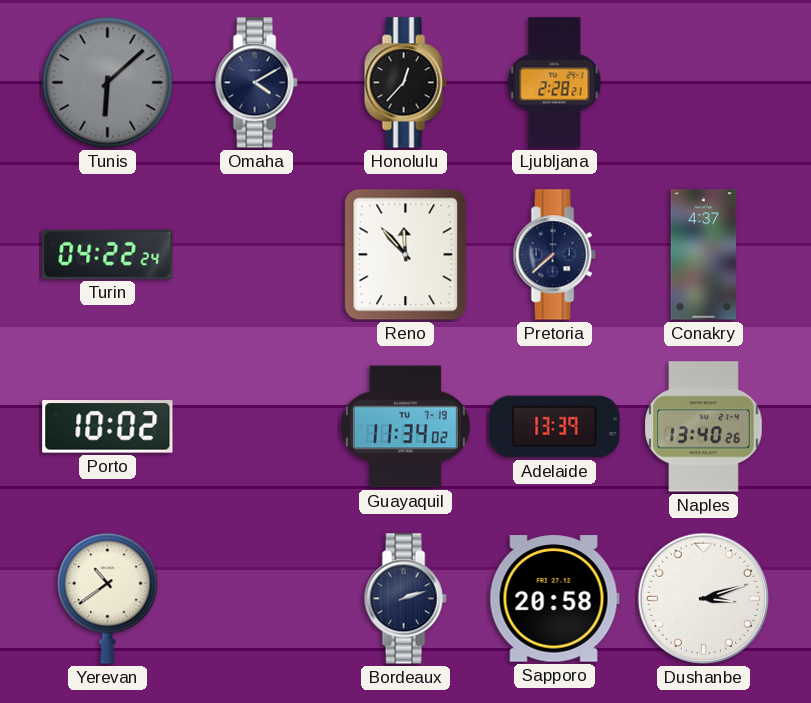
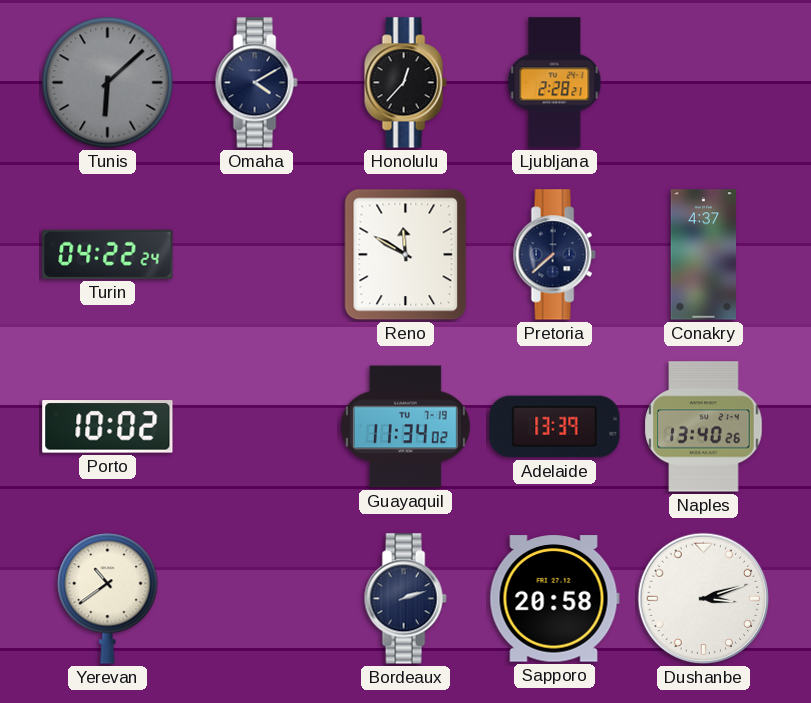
Reno: 11:53 -> 11:50 (406, 255)
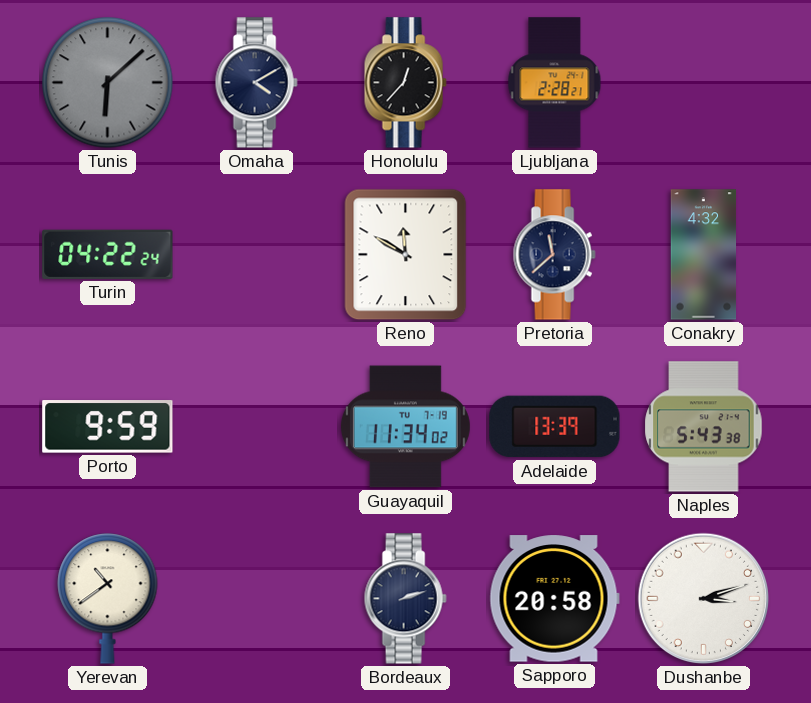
Pretoria: 7:38 -> 11:38 (554, 255)
Conakry: 4:37 -> 4:32 (704, 255)
Porto: 10:02 -> 9:59 (108, 427)
Naples: 13:40 -> 5:43 (704, 427)
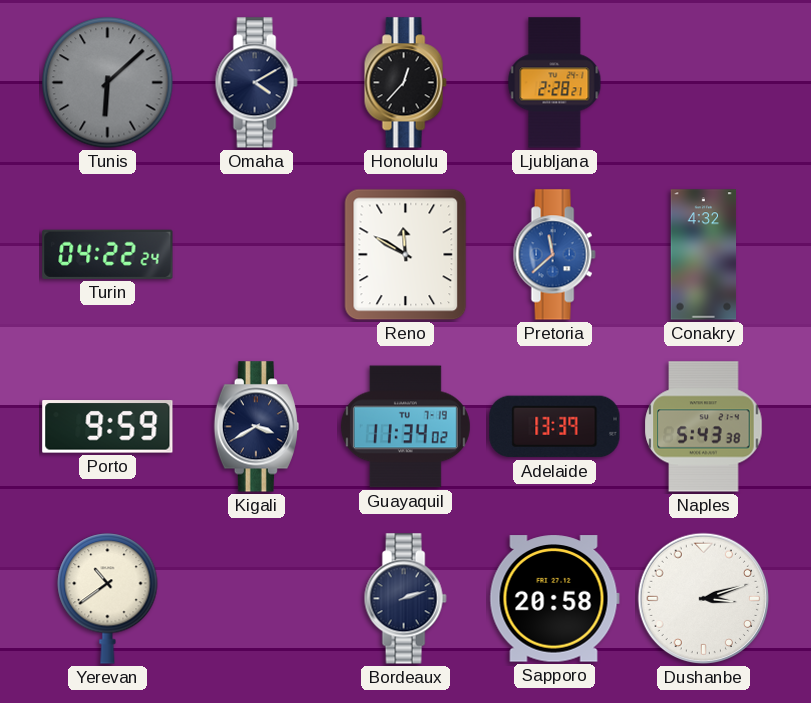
Pretoria dial: navy -> blue (554, 255)
Kigali: none -> 3:40 (256, 427)
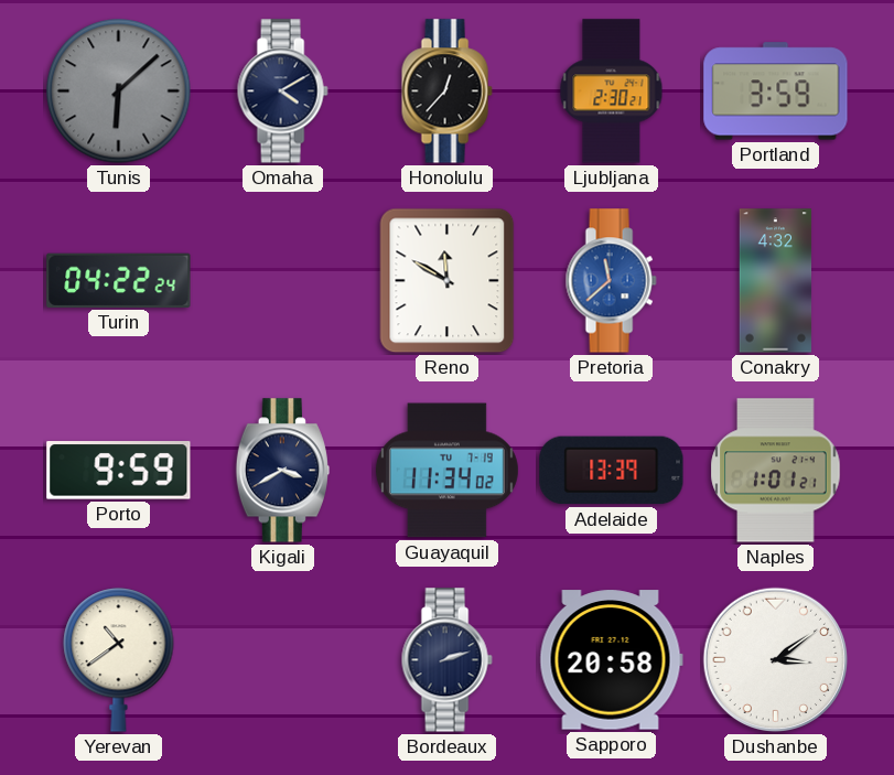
Ljubljana: 2:28 -> 2:30 (612, 92)
Portland: none -> 3:59 (776, 92)
Naples: 5:43 -> 1:01 (776, 471)
Dushanbe: 3:12 -> 3:09 (776, 660)
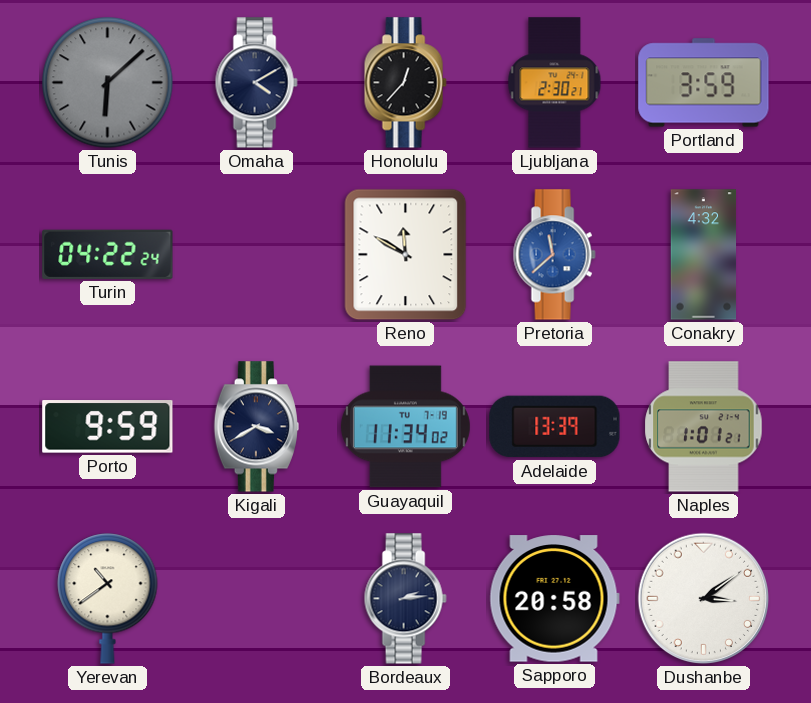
Bordeaux: 2:12 -> 2:14 (405, 599)
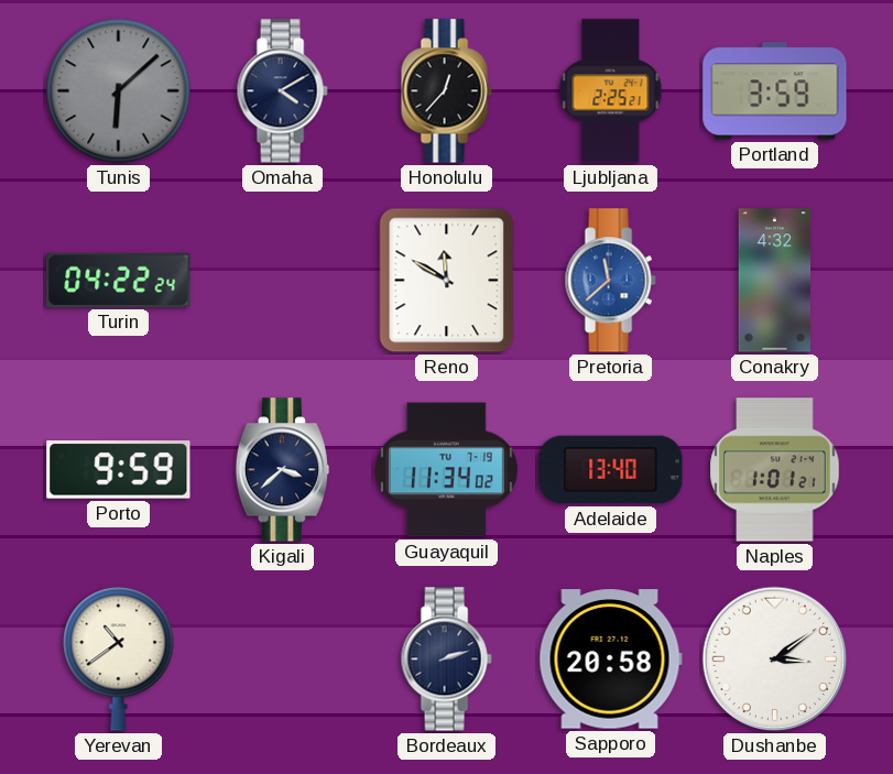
Ljubljana: 2:30 -> 2:25 (611, 91)
Kigali: 3:40 -> 3:38 (282, 470)
Adelaide: 13:39 -> 13:40 (611, 470)
Bordeaux: 2:14 -> 2:12 (446, 659)
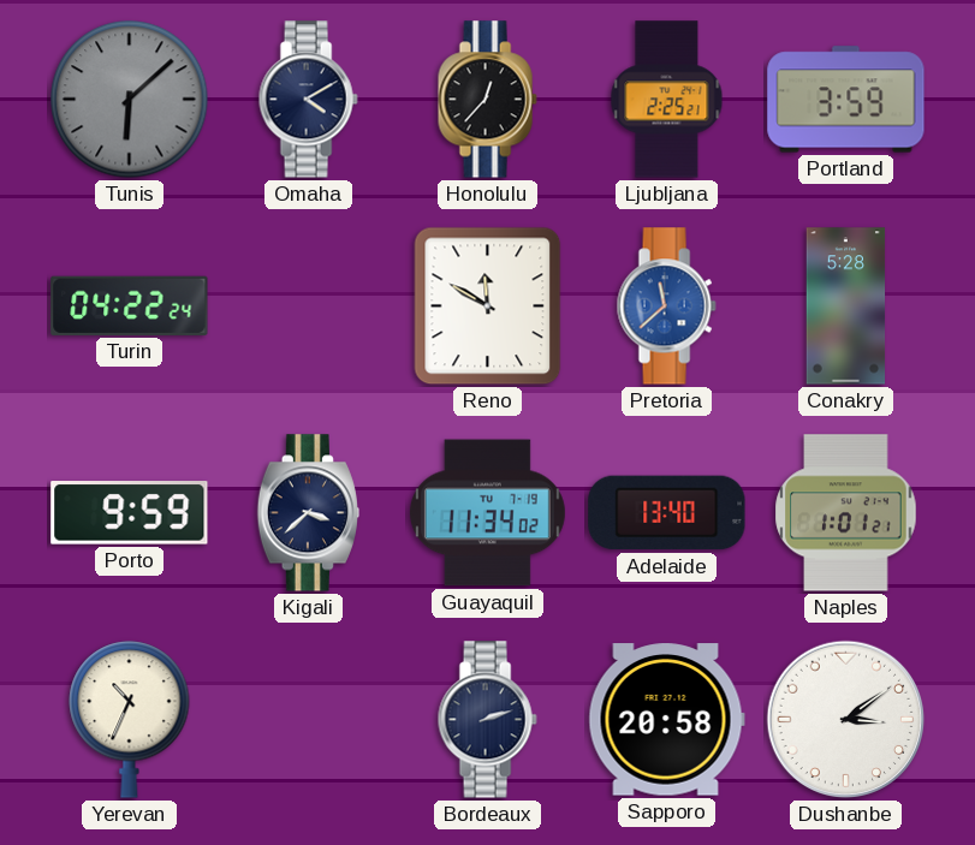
Conakry: 4:32 -> 5:28 (846, 307)
Yerevan: 10:39 -> 10:34 (130, 720)
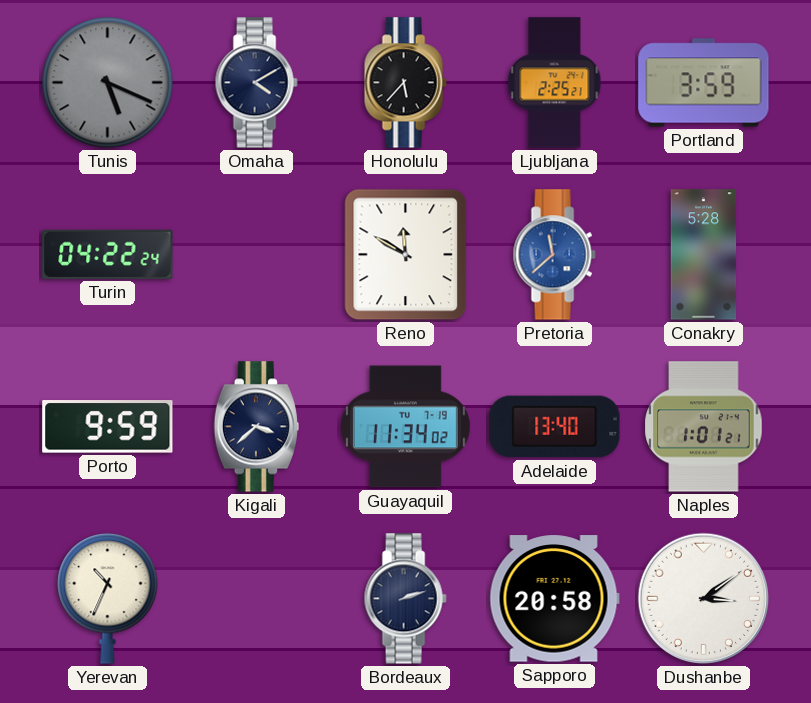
Tunis: 6:08 -> 5:19 (108, 83)
Honolulu: 12:37 -> 5:37 (405, 83)
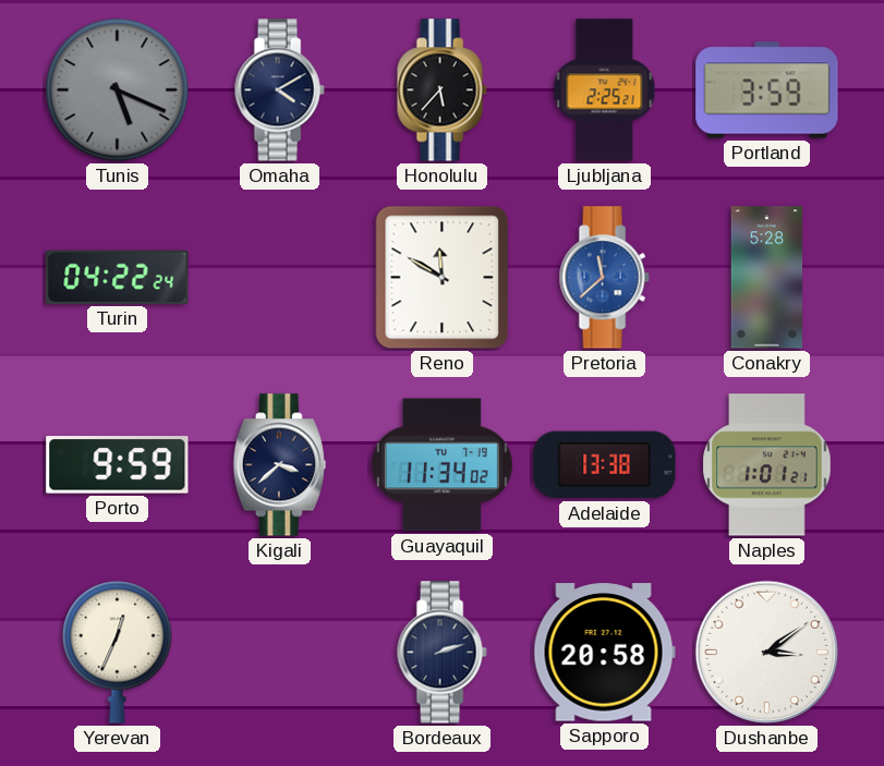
Adelaide: 13:40 -> 13:38 (605, 465)
Yerevan: 10:34 -> 12:34 (118, 653)
